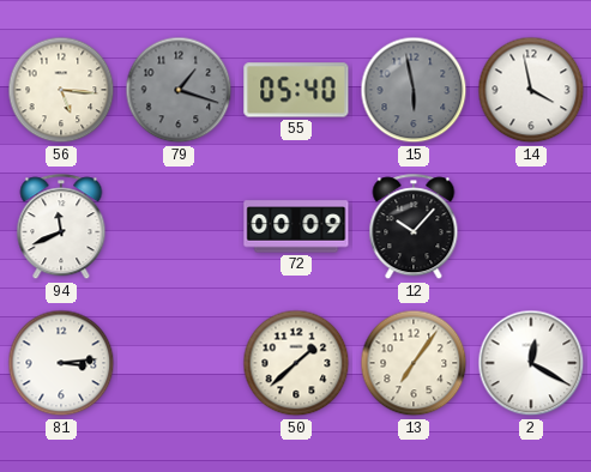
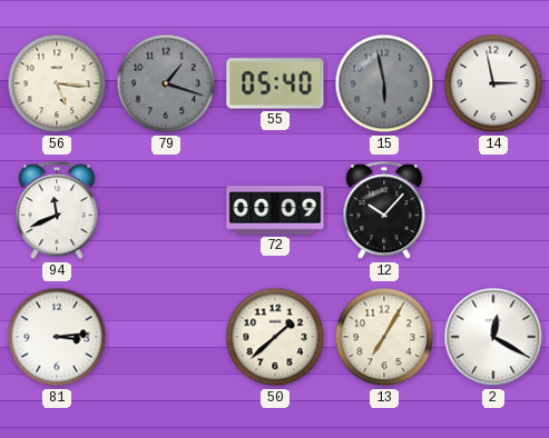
14: 3:58 -> 2:58 (493, 83)
13: 7:06 -> 7:05 (384, 337)
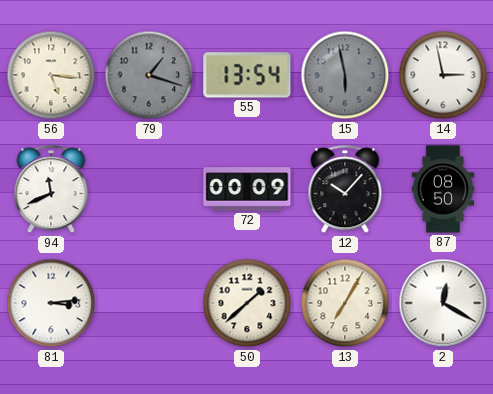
55: 05:40 -> 13:54 (247, 75)
87: none -> 08:50 (443, 189)
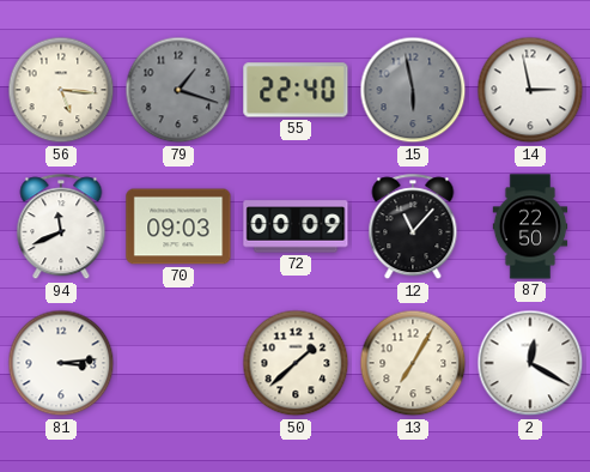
55: 13:54 -> 22:40 (296, 90)
70: none -> 09:03 (178, 226)
12: 10:07 -> 11:07 (413, 228)
87: 08:50 -> 22:50 (530, 226)
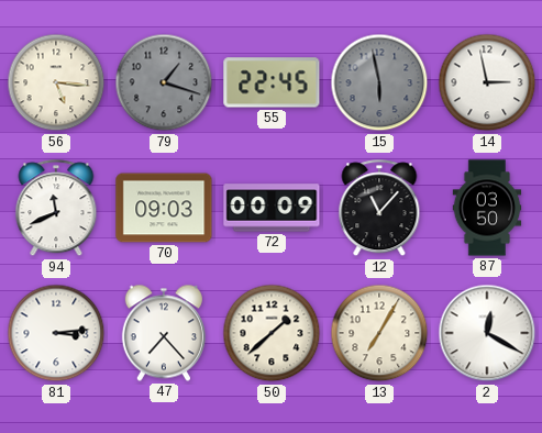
55: 22:40 -> 22:45 (272, 82)
87: 22:50 -> 03:50 (487, 208)
47: none -> 7:23 (164, 333)
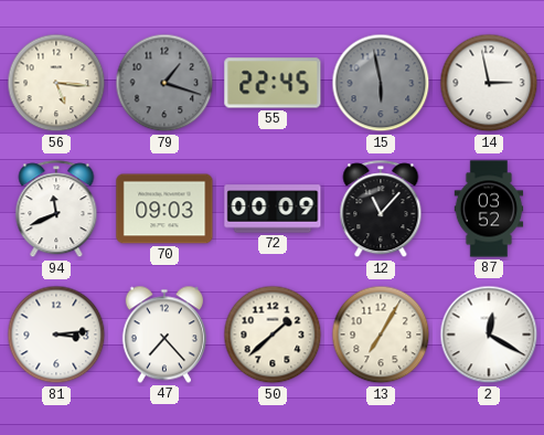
87: 03:50 -> 03:52 (489, 209)
